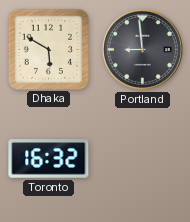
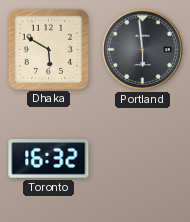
Portland: 8:59 -> 5:59 (142, 49)
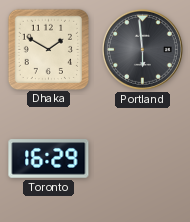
Dhaka: 5:50 -> 1:50 (48, 49)
Toronto: 16:32 -> 16:29 (49, 159)
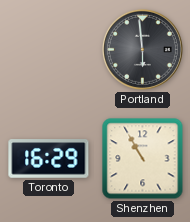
Dhaka: 1:50 -> none (48, 49)
Shenzhen: none -> 10:55 (143, 159)
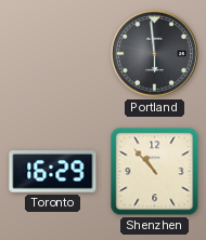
Shenzhen: 10:55 -> 10:53 (155, 172)
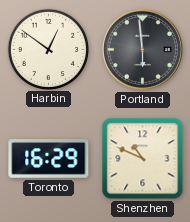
Harbin: none -> 12:51 (48, 49)
Shenzhen: 10:53 -> 10:49 (143, 159)
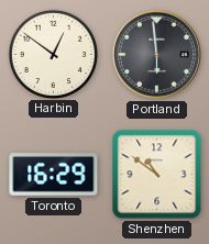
Shenzhen: 10:49 -> 10:51 (157, 175)
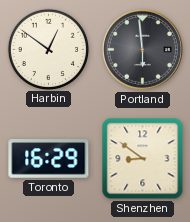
Shenzhen: 10:51 -> 8:51 (143, 159)
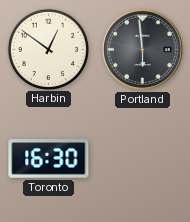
Toronto: 16:29 -> 16:30 (49, 159)
Shenzhen: 8:51 -> none (143, 159)
